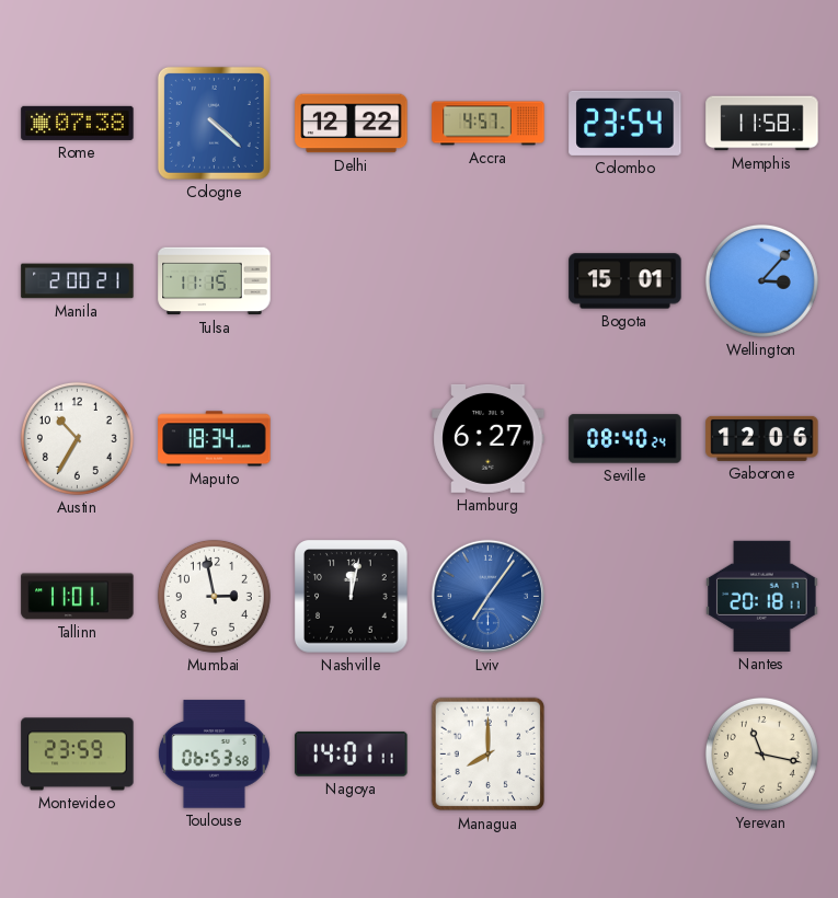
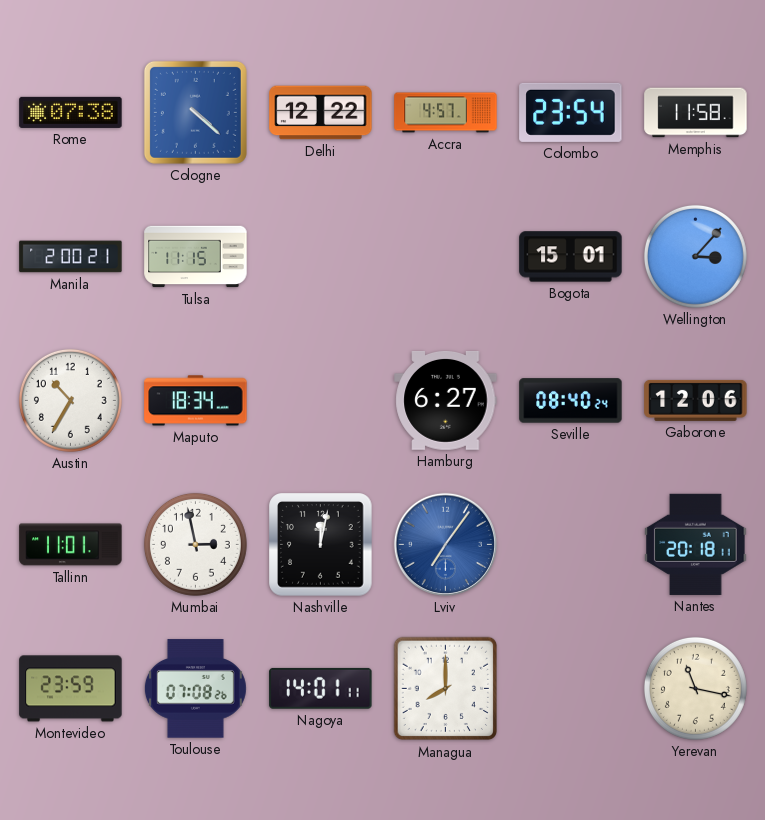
Toulouse: 06:53 -> 07:08 (195, 689)
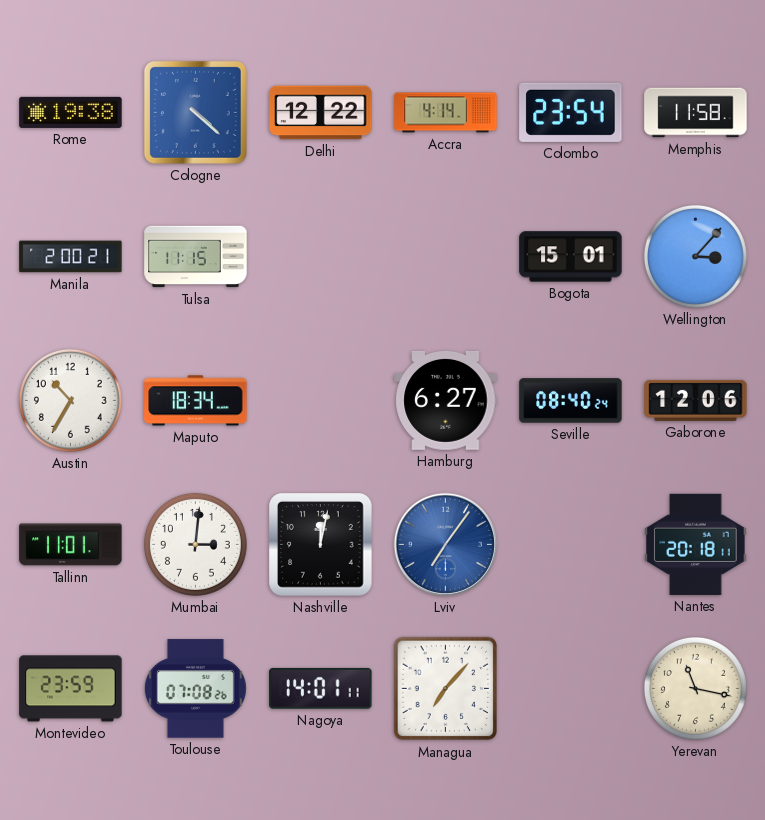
Rome: 07:38 -> 19:38 (71, 112)
Accra: 4:57 -> 4:14 (446, 113)
Mumbai: 2:58 -> 3:01 (195, 544)
Managua: 8:00 -> 7:07 (446, 689)
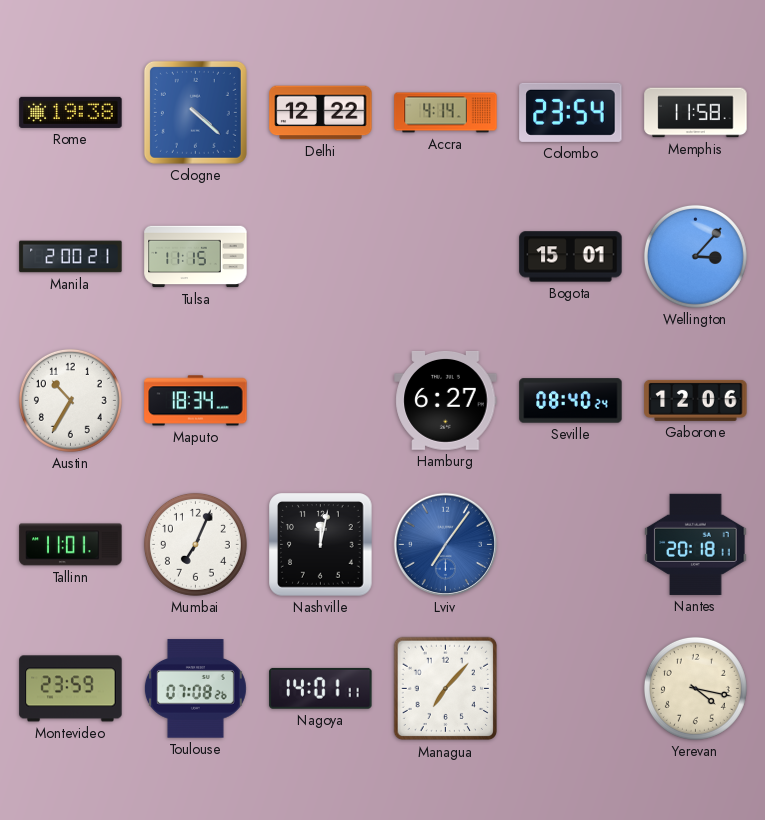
Mumbai: 3:01 -> 7:04 (195, 544)
Yerevan: 11:17 -> 4:17 (695, 688)
